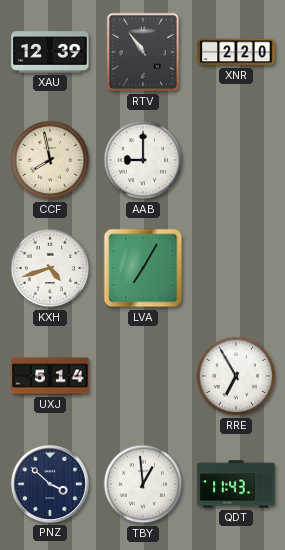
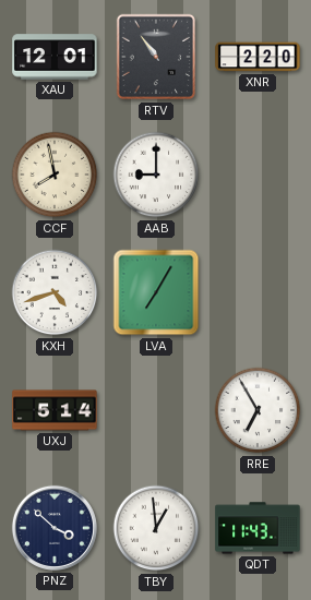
XAU: 12:39 -> 12:01 (55, 57)
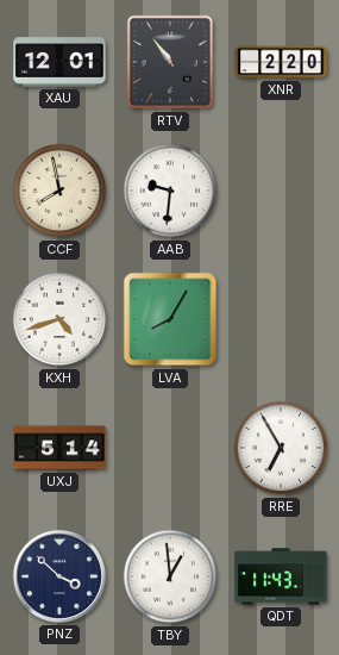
AAB: 9:00 -> 9:31 (170, 191)
LVA: 7:05 -> 8:05 (170, 319)
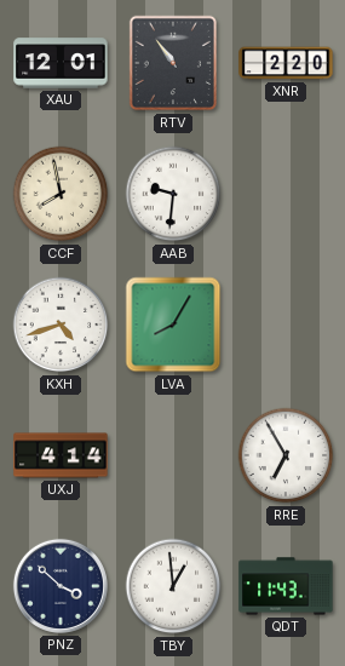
UXJ: 5:14 -> 4:14 (61, 455)
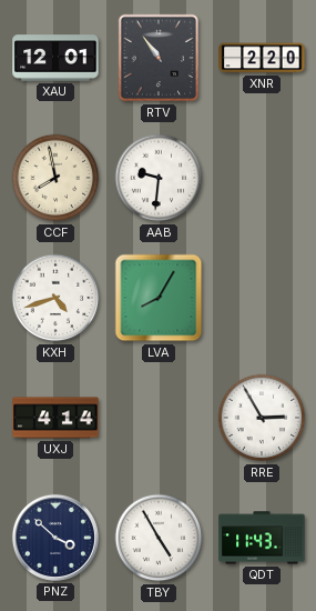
RRE: 6:55 -> 2:55 (262, 418)
TBY: 12:59 -> 4:55 (159, 538)
